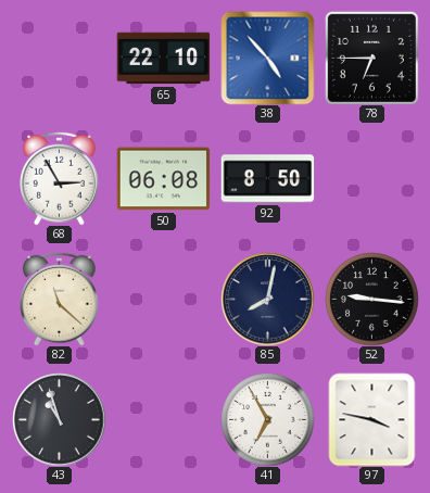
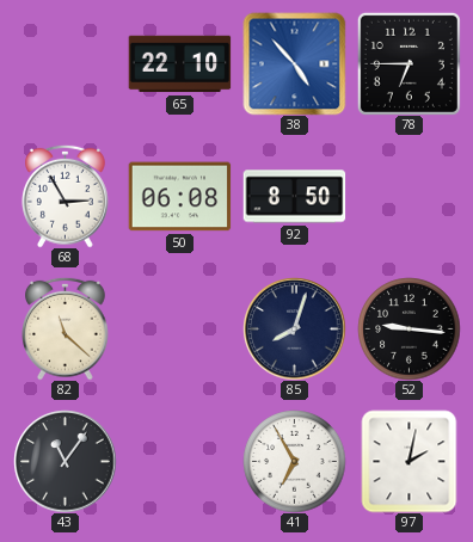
85: 8:02 -> 8:03 (294, 328)
43: 10:57 -> 11:06 (64, 461)
97: 3:47 -> 2:02 (410, 461)
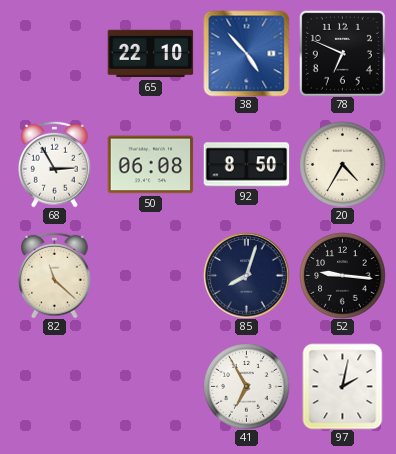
78: 6:45 -> 6:49 (342, 53)
20: none -> 4:35 (342, 164)
43: 11:06 -> none (64, 461)
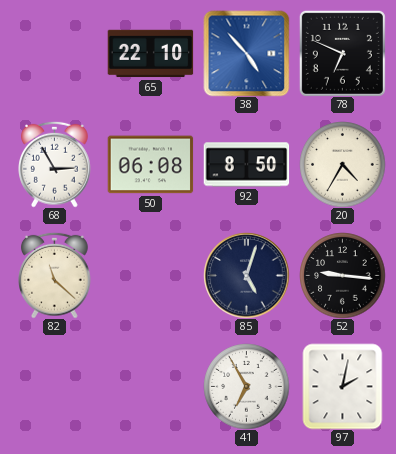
85: 8:03 -> 5:03 (246, 275)
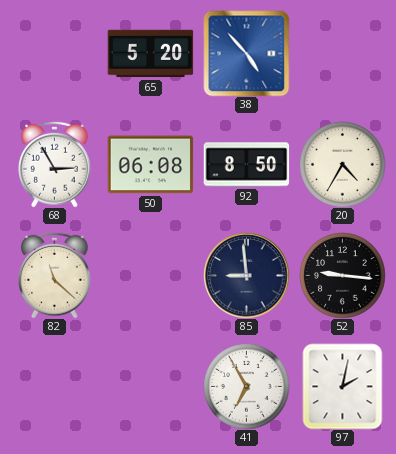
65: 22:10 -> 5:20 (150, 54)
78: 6:49 -> none (342, 53)
85: 5:03 -> 8:59 (246, 275)
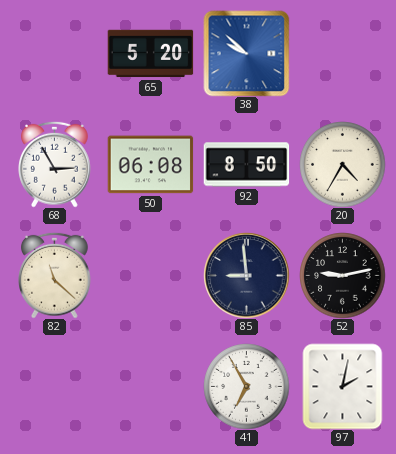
38: 4:53 -> 9:52 (246, 53)
52: 9:16 -> 9:13 (342, 275)
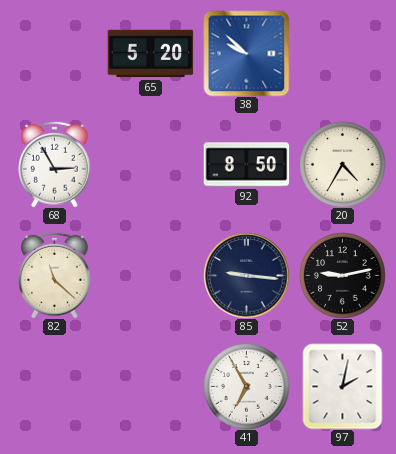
50: 06:08 -> none (150, 165)
85: 8:59 -> 9:16 (246, 275)
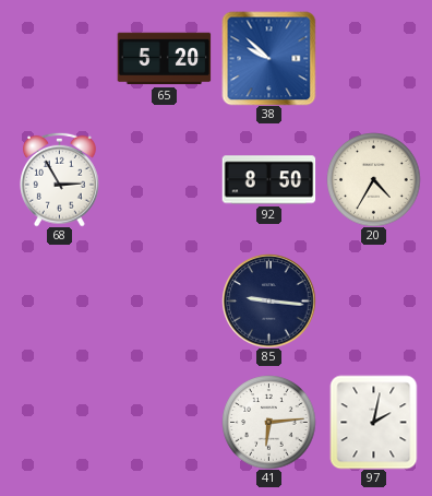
82: 11:22 -> none (55, 275)
52: 9:13 -> none (342, 275)
41: 6:55 -> 6:14 (268, 422)
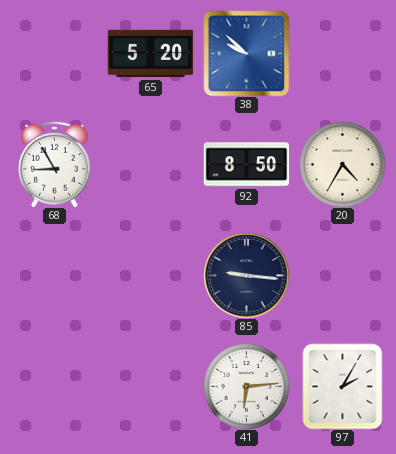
68: 2:55 -> 8:55 (55, 164)
97: 2:02 -> 2:05 (343, 386)
